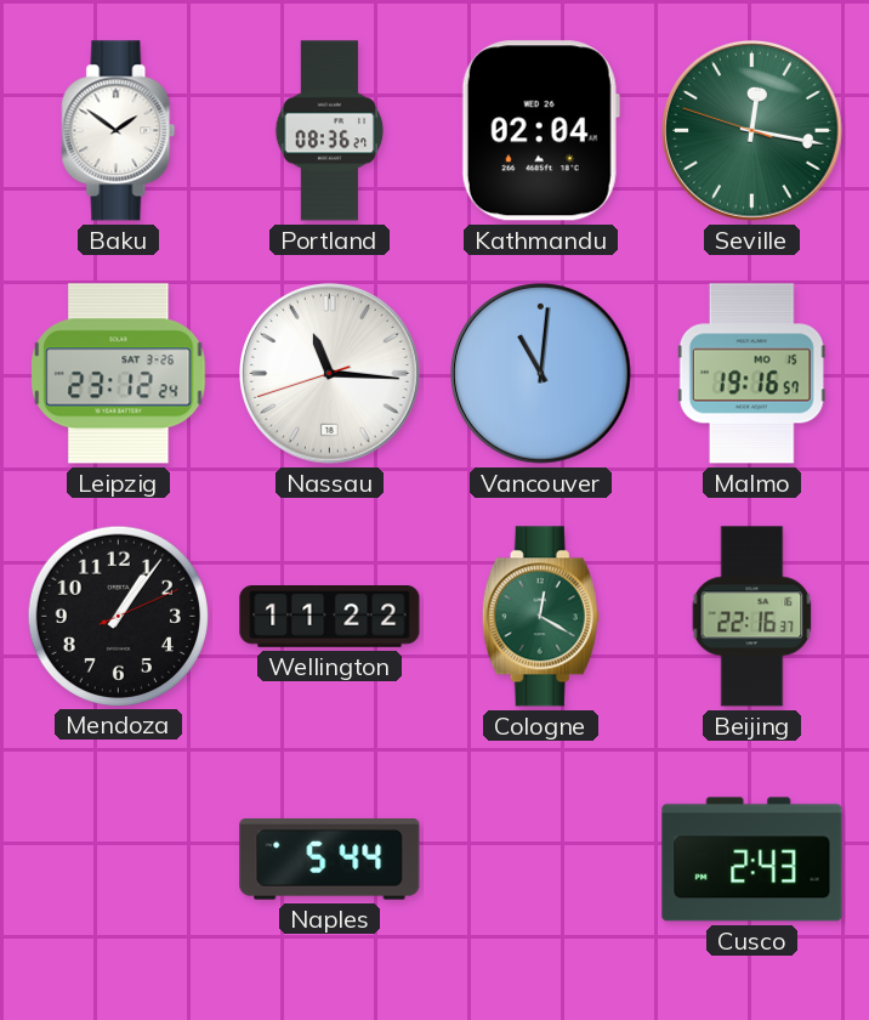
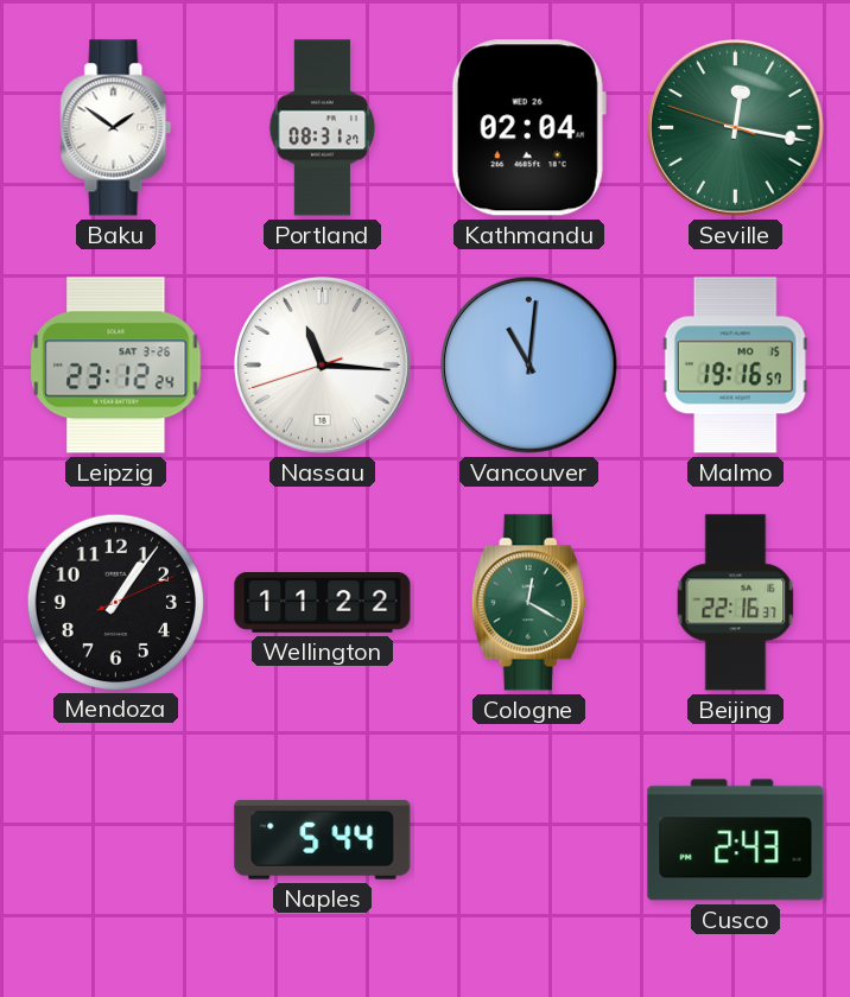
Portland: 08:36 -> 08:31 (323, 128)
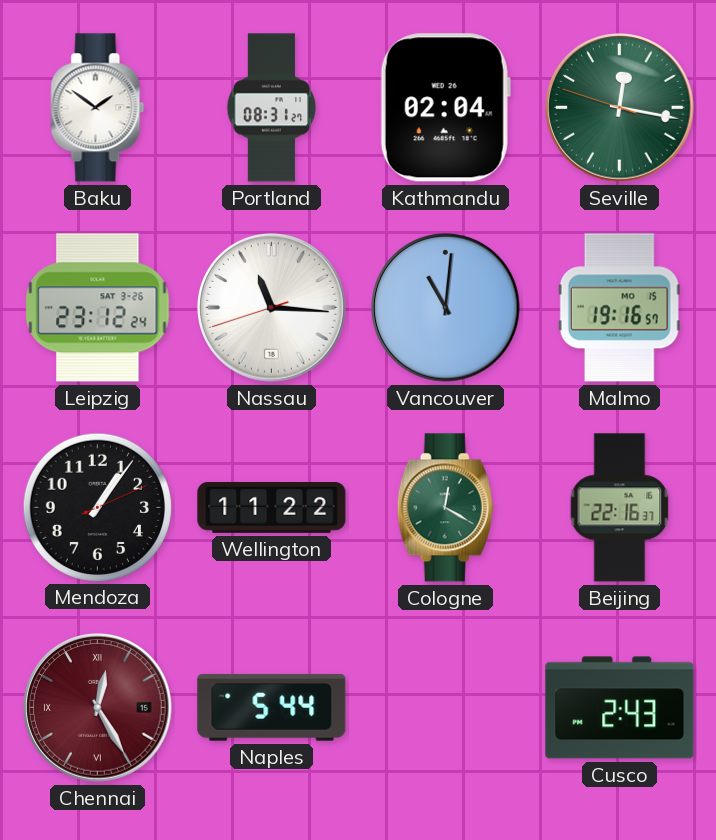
Chennai: none -> 12:25 (98, 708)
